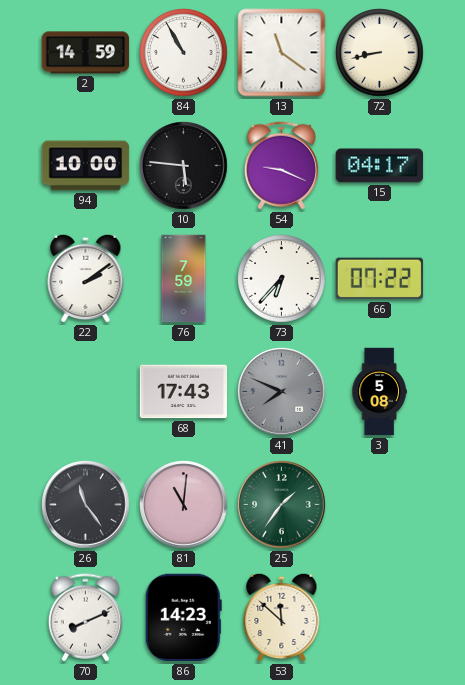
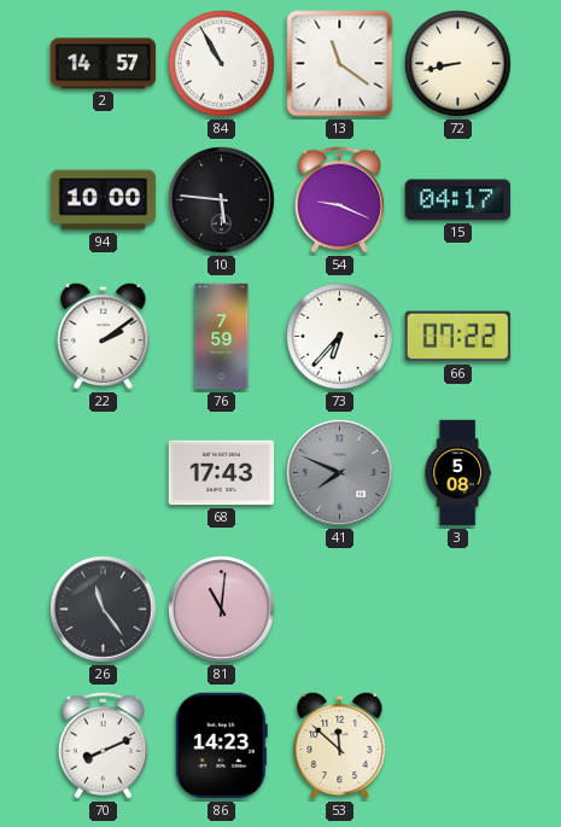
2: 14:59 -> 14:57 (104, 64)
25: 1:36 -> none (282, 505)
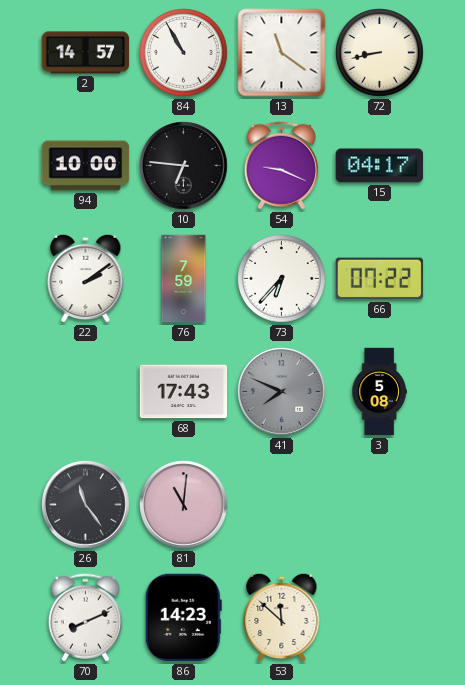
10: 5:46 -> 6:46 (184, 166)
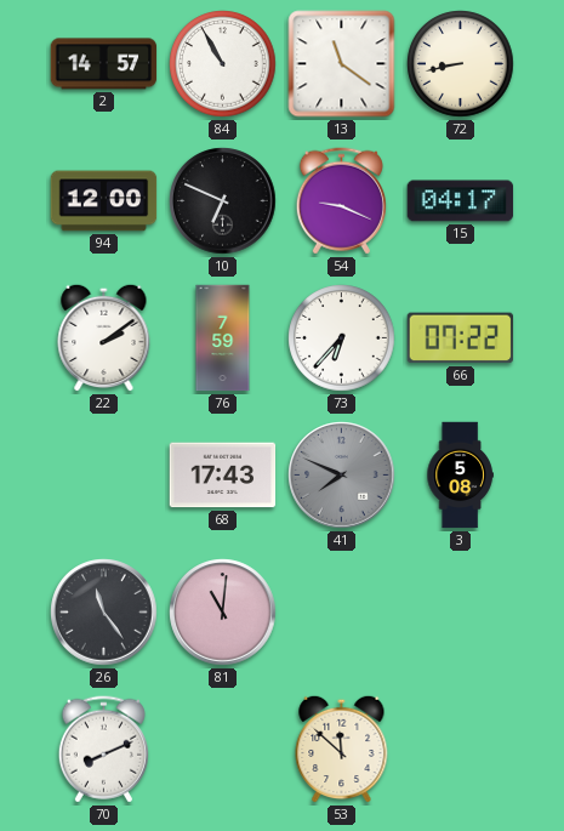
94: 10:00 -> 12:00 (104, 201)
10: 6:46 -> 6:49 (223, 201)
86: 14:23 -> none (183, 618)
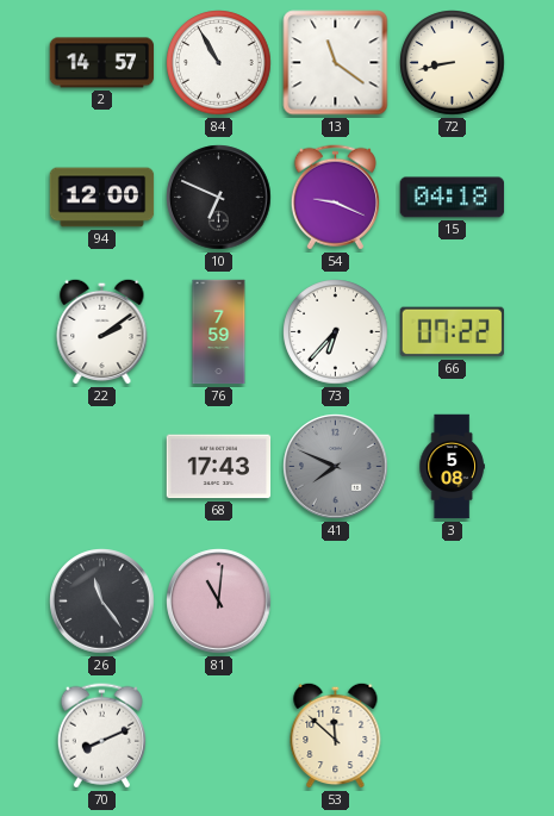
15: 04:17 -> 04:18 (453, 198)
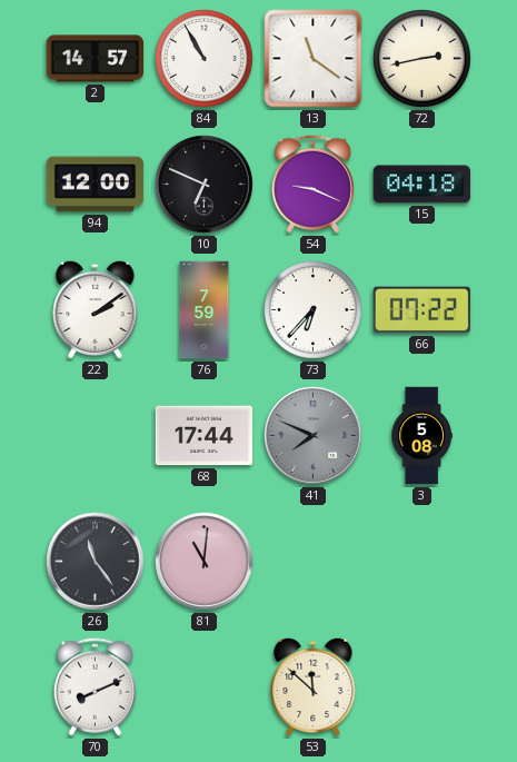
72: 8:43 -> 2:43 (422, 59)
68: 17:43 -> 17:44 (205, 436)
